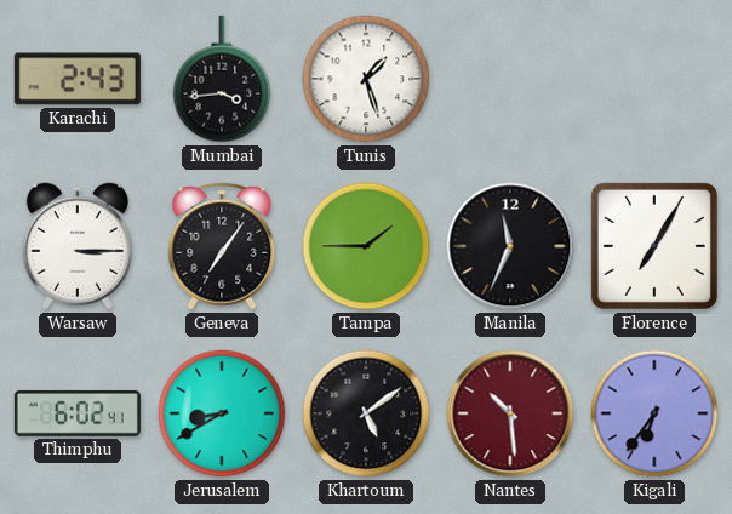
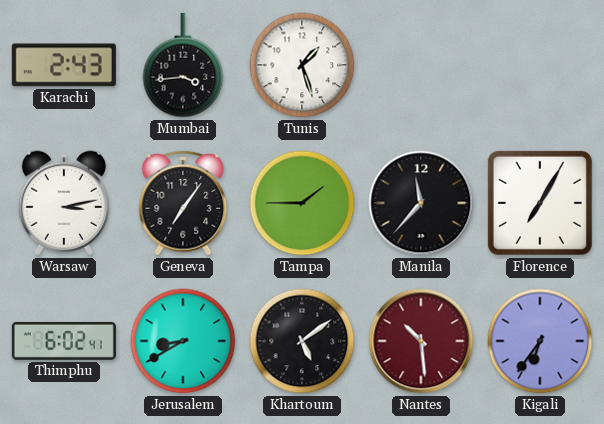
Warsaw: 3:15 -> 3:13 (64, 203)
Manila: 11:34 -> 11:37 (421, 203)
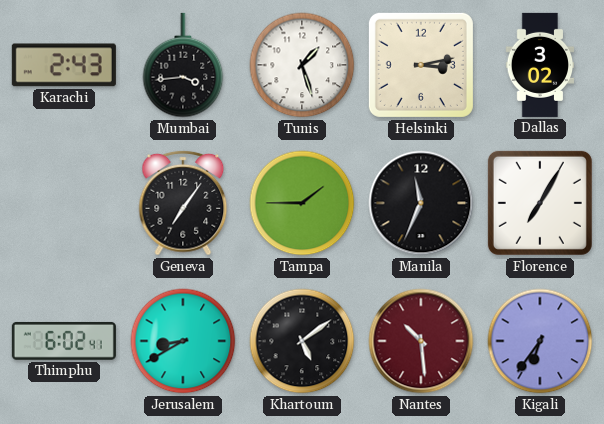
Helsinki: none -> 3:13 (421, 65)
Dallas: none -> 3:02 (540, 65)
Warsaw: 3:13 -> none (64, 203)
Manila: 11:37 -> 11:34 (421, 203)
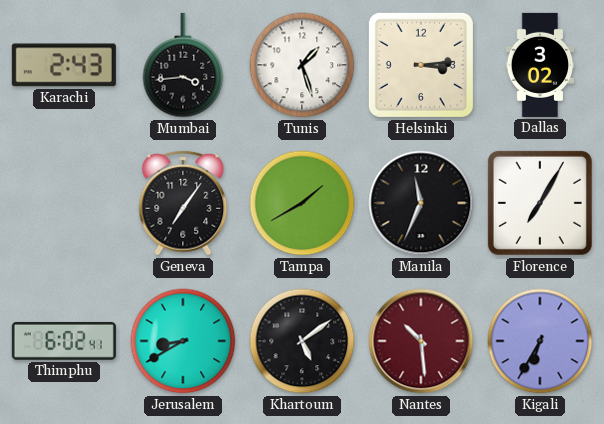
Helsinki: 3:13 -> 3:14 (421, 65)
Tampa: 1:45 -> 1:40 (302, 203)
Kigali: 6:36 -> 6:35 (540, 341)
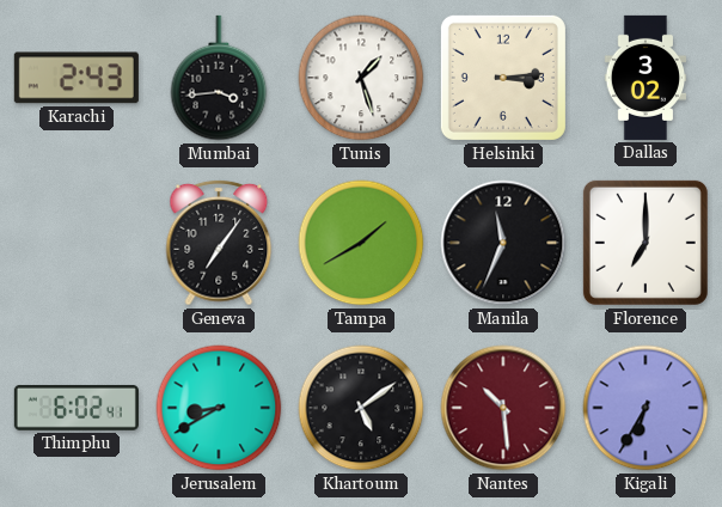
Florence: 7:05 -> 7:00 (645, 243)
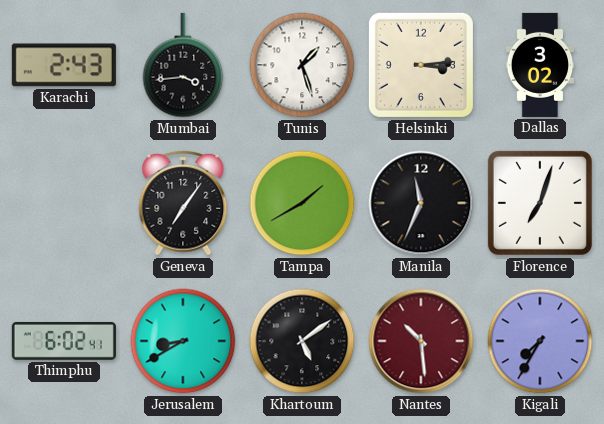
Florence: 7:00 -> 7:03 (540, 203)
Kigali: 6:35 -> 7:35 (540, 341)
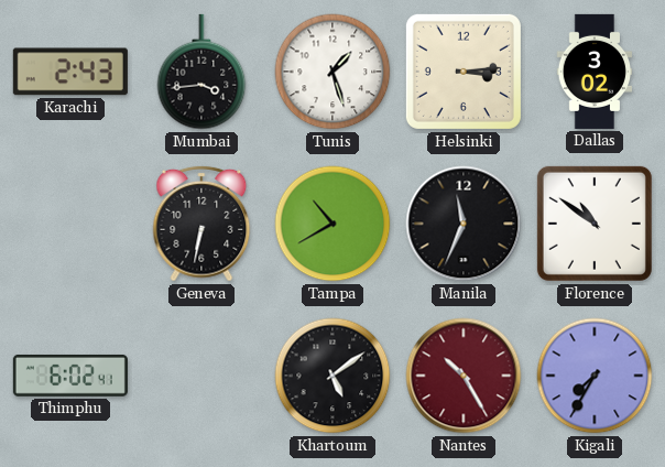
Geneva: 7:06 -> 6:32 (201, 224)
Tampa: 1:40 -> 10:40 (332, 224)
Florence: 7:03 -> 10:51 (595, 224)
Jerusalem: 8:40 -> none (183, 341)
Nantes: 10:29 -> 10:25 (464, 376)
